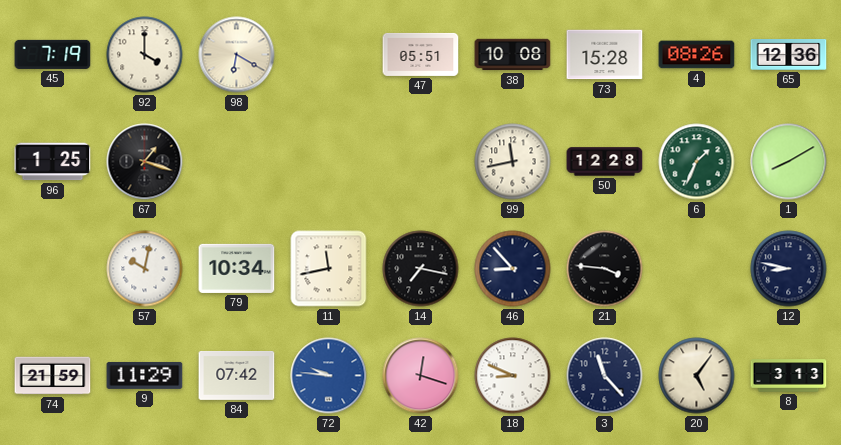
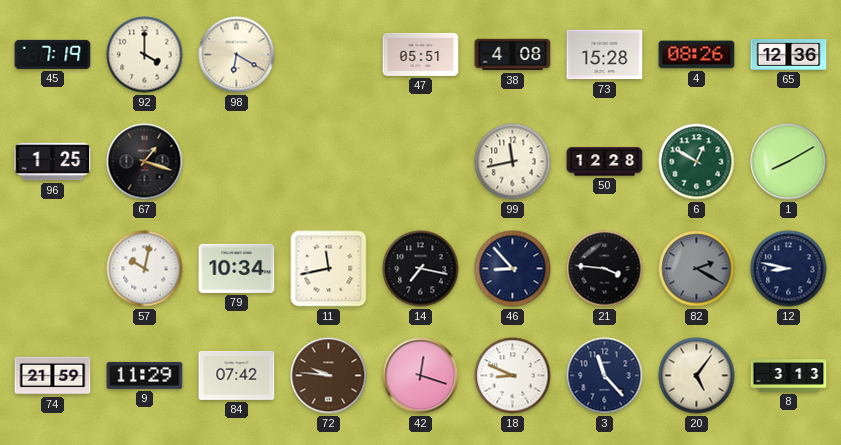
38: 10:08 -> 4:08 (513, 55)
6: 1:34 -> 12:50 (697, 162)
82: none -> 2:20 (697, 269)
72 dial: blue -> brown (329, 376)
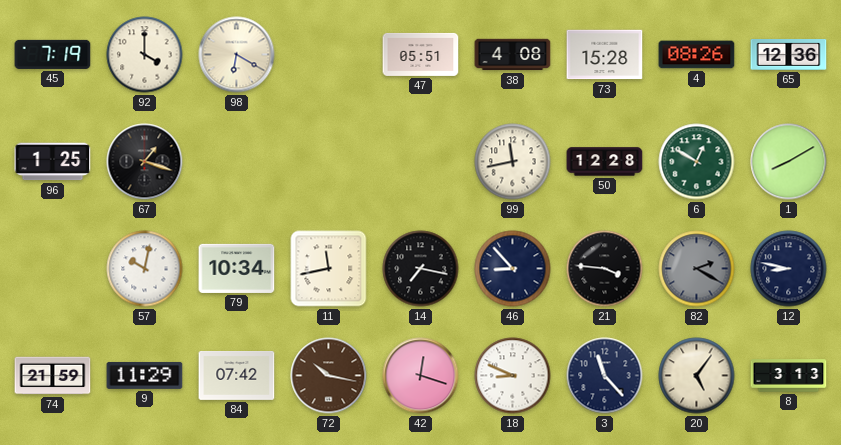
72: 9:46 -> 10:17 (329, 376)
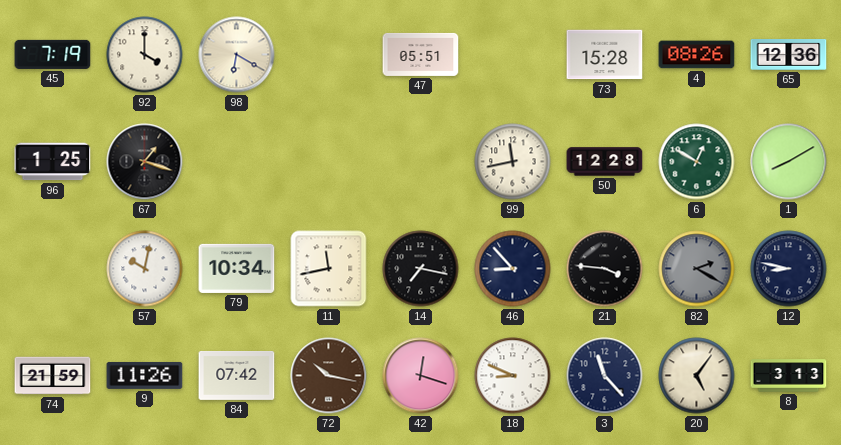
38: 4:08 -> none (513, 55)
9: 11:29 -> 11:26 (145, 375)
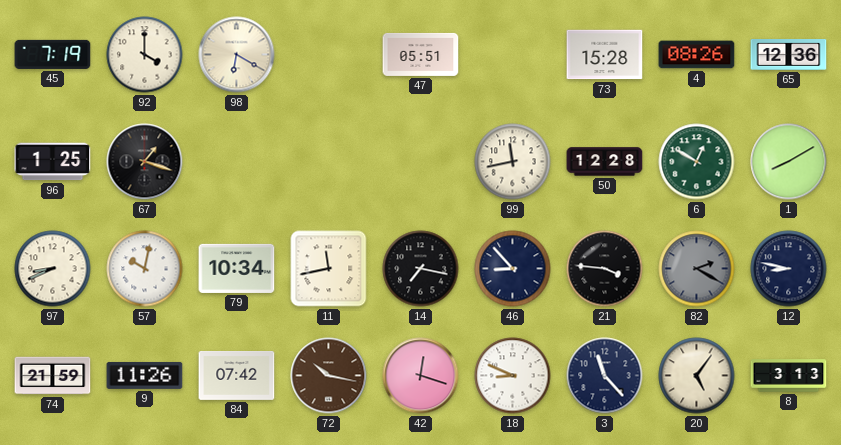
97: none -> 8:41 (53, 269)
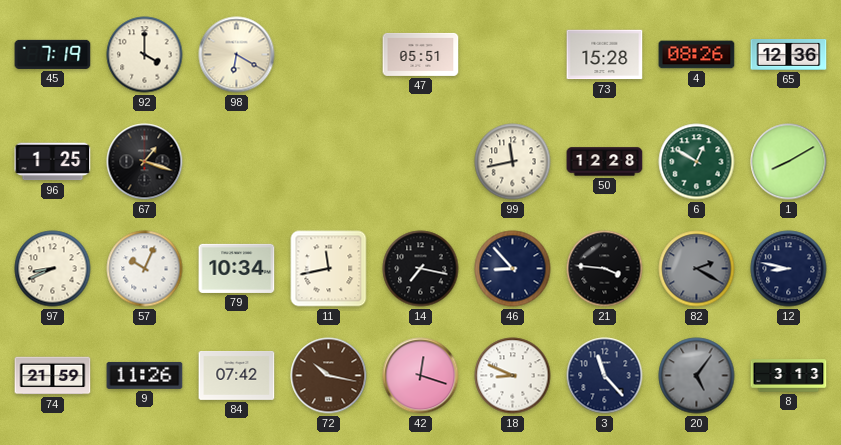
57: 10:02 -> 10:04 (145, 269)
20 dial: cream -> grey (697, 376)
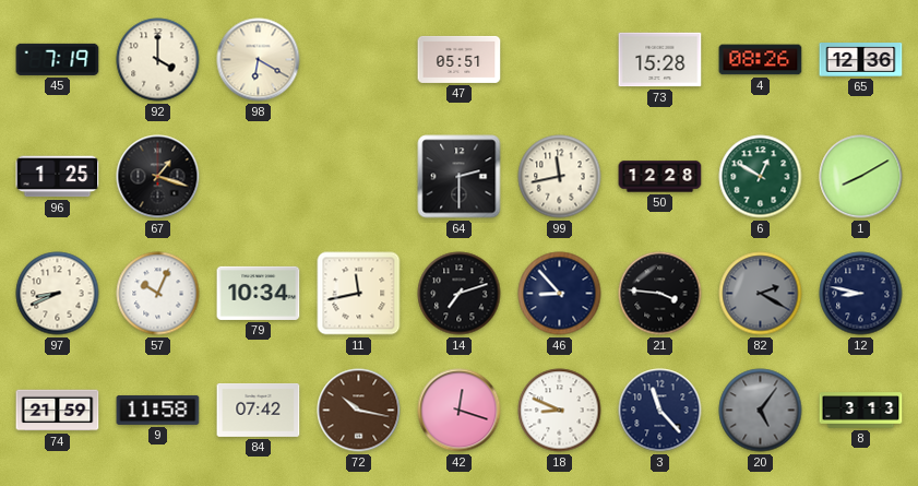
64: none -> 2:30 (460, 177)
14: 7:17 -> 7:12 (460, 294)
9: 11:26 -> 11:58 (158, 410)
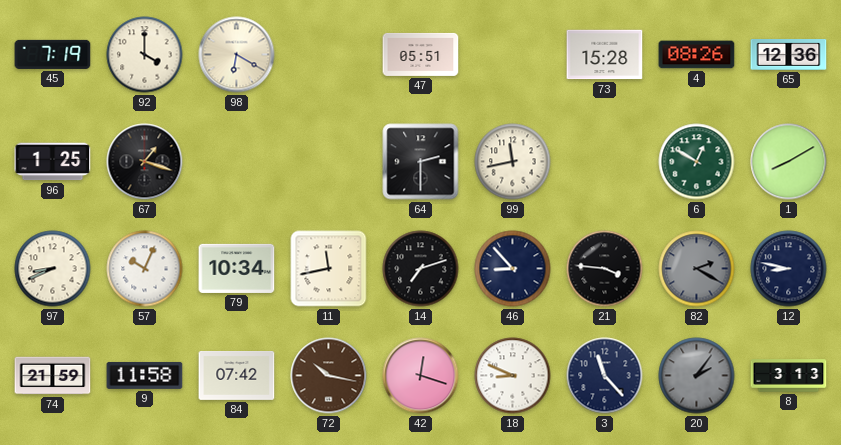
50: 12:28 -> none (660, 177)
20: 5:06 -> 2:06 (697, 376)
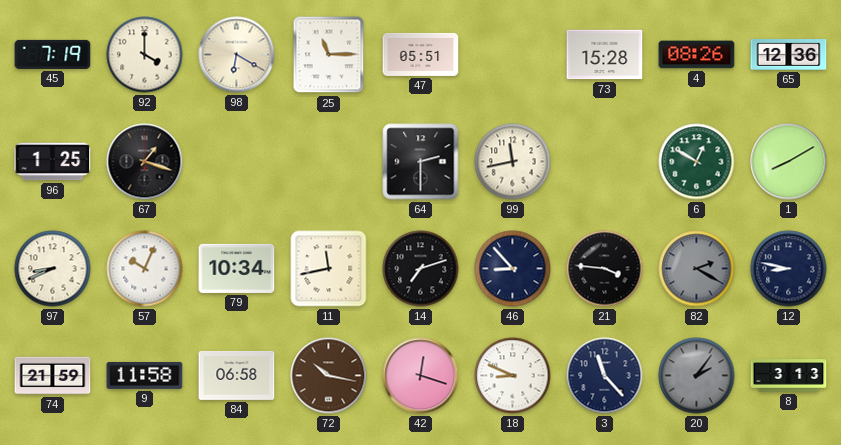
25: none -> 11:15 (329, 55)
84: 07:42 -> 06:58 (237, 375)
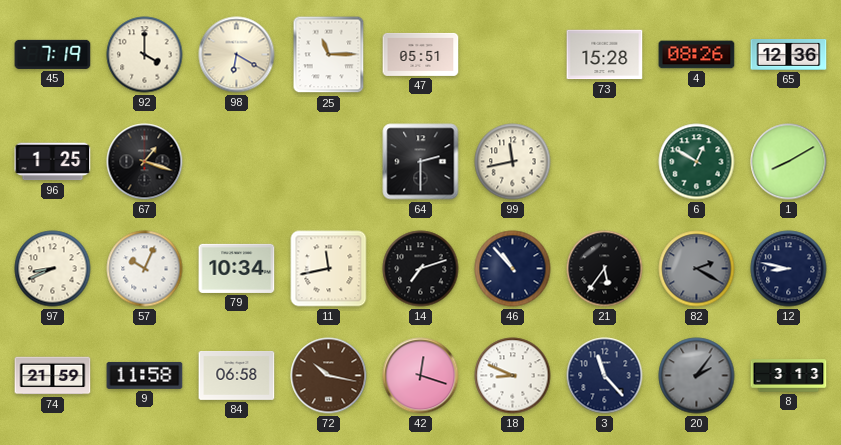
46: 8:53 -> 10:53 (513, 269)
21: 3:46 -> 5:36 (605, 269)
